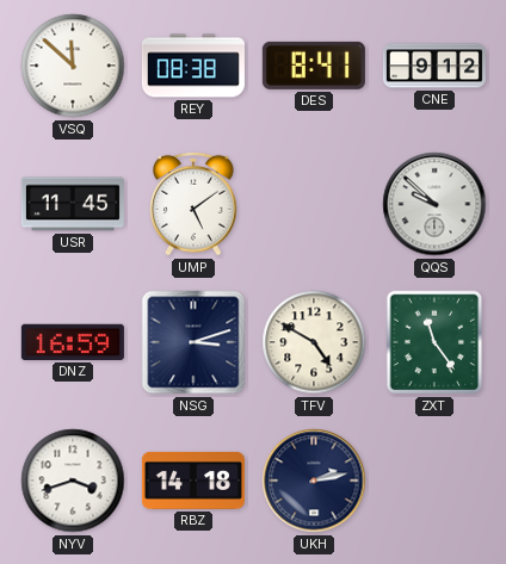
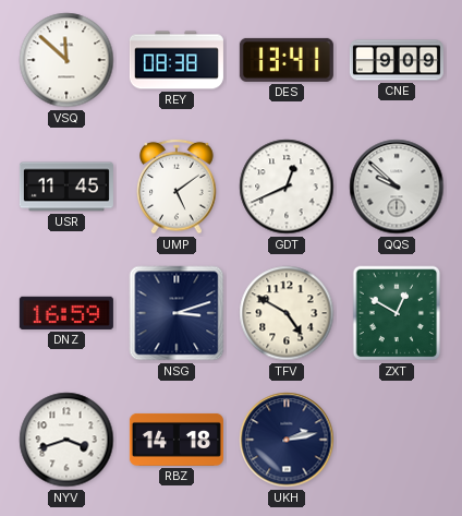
DES: 8:41 -> 13:41 (287, 60)
CNE: 9:12 -> 9:09 (397, 60)
GDT: none -> 12:41 (287, 187)
ZXT: 11:24 -> 12:50 (397, 313)
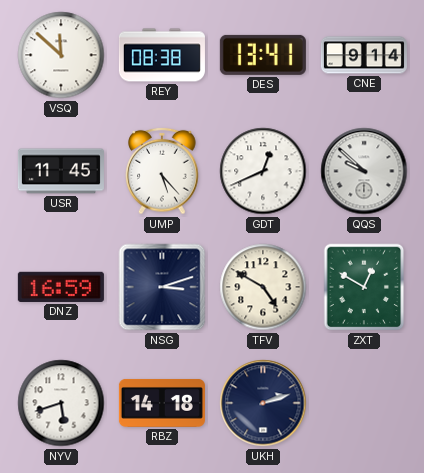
CNE: 9:09 -> 9:14 (364, 55)
UMP: 5:09 -> 5:23 (162, 171)
NYV: 3:42 -> 5:42 (61, 403)
UKH: 2:13 -> 2:12 (263, 403)
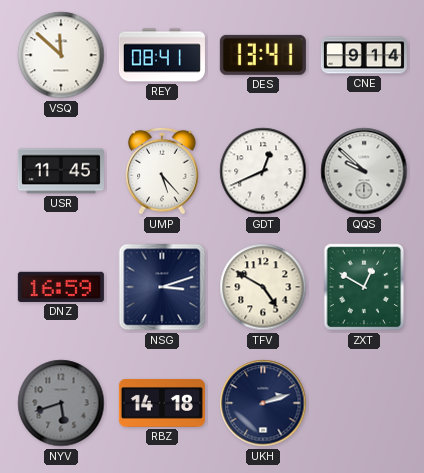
REY: 08:38 -> 08:41 (162, 55)
NYV dial: white -> grey (61, 403)
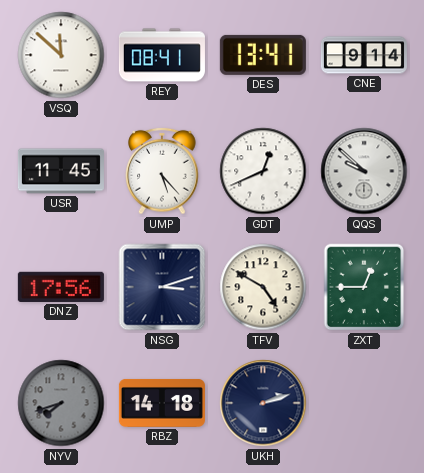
DNZ: 16:59 -> 17:56 (61, 287)
ZXT: 12:50 -> 12:45 (364, 287)
NYV: 5:42 -> 7:42 (61, 403)
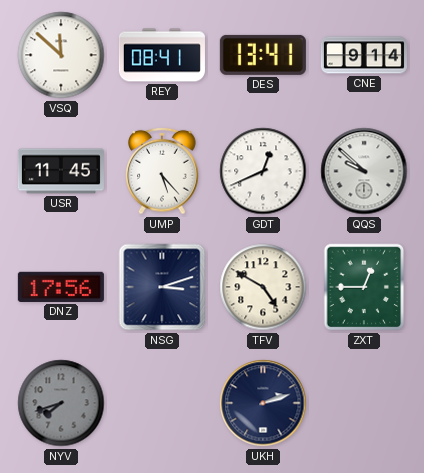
RBZ: 14:18 -> none (162, 403)
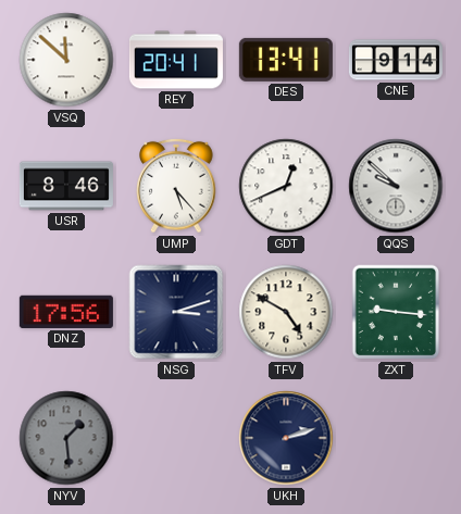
REY: 08:41 -> 20:41 (176, 60)
USR: 11:45 -> 8:46 (66, 186)
ZXT: 12:45 -> 9:16 (396, 312)
NYV: 7:42 -> 1:29 (66, 438)
